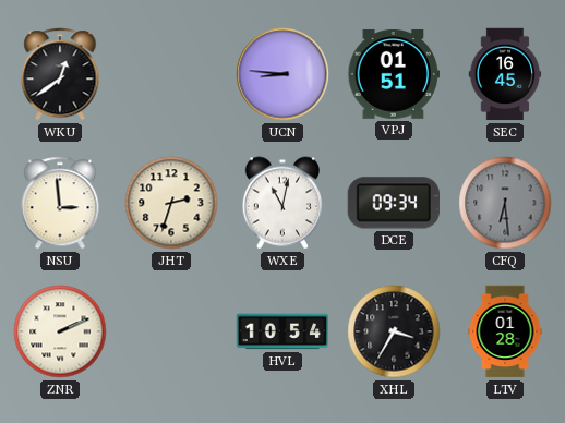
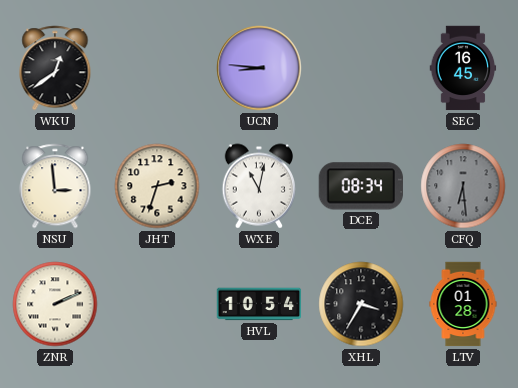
VPJ: 01:51 -> none (394, 74)
DCE: 09:34 -> 08:34 (361, 186)
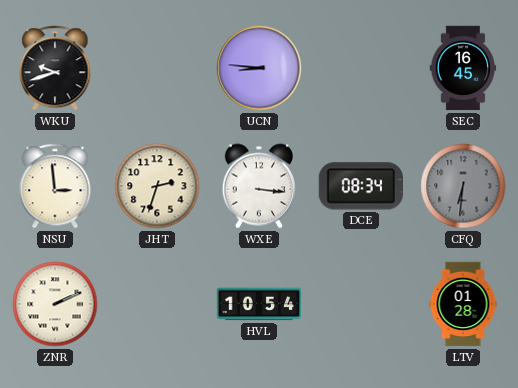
WKU: 12:39 -> 9:42 (55, 68)
WXE: 11:02 -> 3:16 (258, 186)
CFQ: 6:29 -> 6:31 (463, 186)
XHL: 3:35 -> none (361, 304)
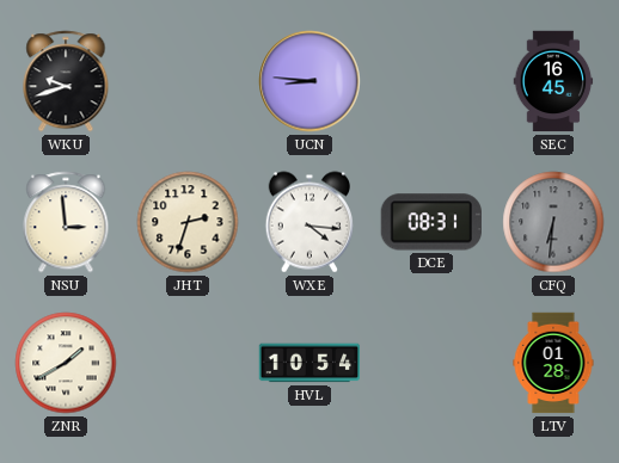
WXE: 3:16 -> 4:16 (308, 222)
DCE: 08:34 -> 08:31 (431, 222)
ZNR: 2:11 -> 1:40 (66, 363)
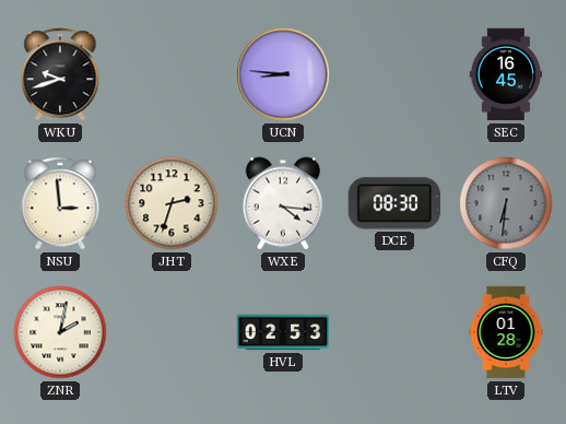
DCE: 08:31 -> 08:30 (394, 203)
ZNR: 1:40 -> 2:02 (60, 332)
HVL: 10:54 -> 02:53 (283, 332)
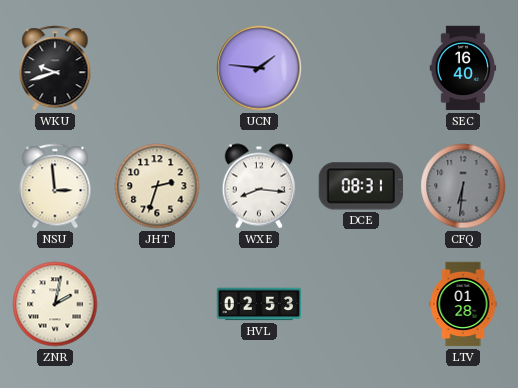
UCN: 8:46 -> 1:46 (259, 68)
SEC: 16:45 -> 16:40 (463, 68)
WXE: 4:16 -> 8:16 (258, 186)
DCE: 08:30 -> 08:31 (361, 186)
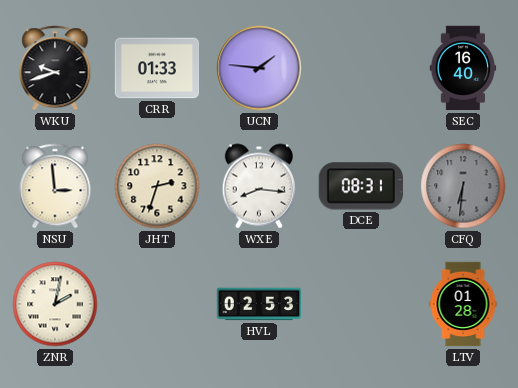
CRR: none -> 01:33 (157, 68)
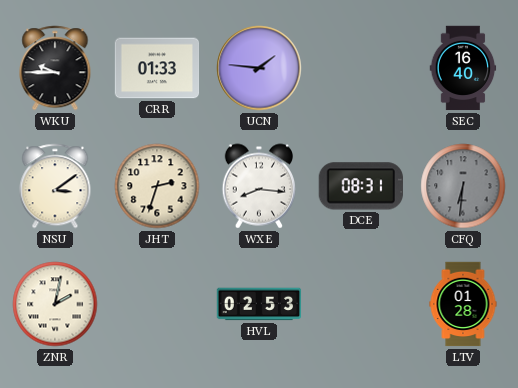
WKU: 9:42 -> 9:45 (55, 68)
NSU: 2:59 -> 3:09 (55, 186)
